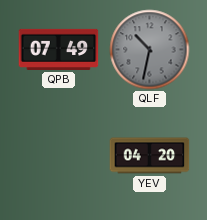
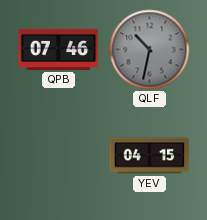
QPB: 07:49 -> 07:46 (59, 49)
YEV: 04:20 -> 04:15 (150, 156)
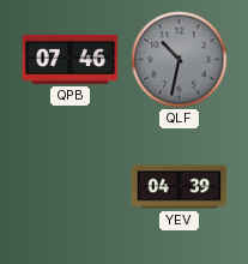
YEV: 04:15 -> 04:39 (180, 187)
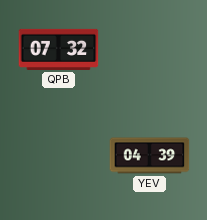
QPB: 07:46 -> 07:32 (59, 49)
QLF: 10:32 -> none (180, 60)
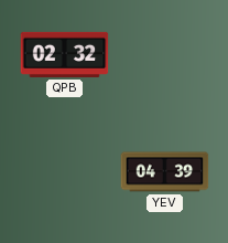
QPB: 07:32 -> 02:32 (65, 54)
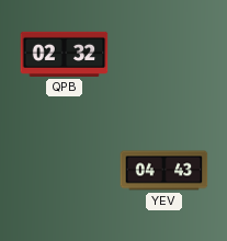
YEV: 04:39 -> 04:43 (164, 171)
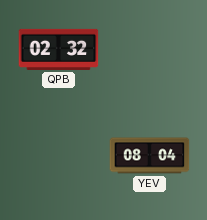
YEV: 04:43 -> 08:04 (150, 156)
